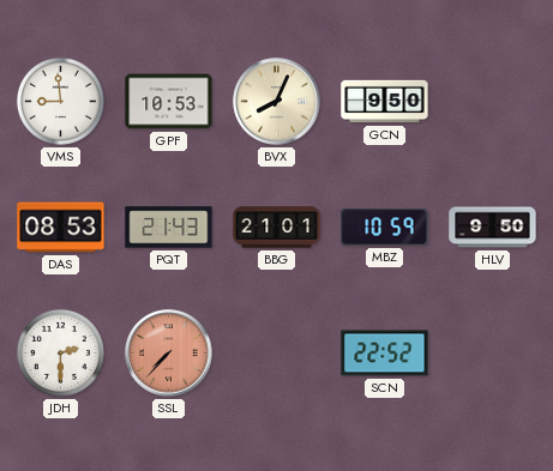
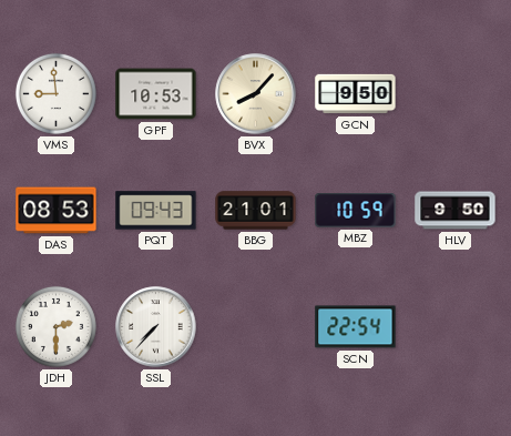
BVX: 8:04 -> 8:07 (256, 94)
PQT: 21:43 -> 09:43 (156, 211)
SSL dial: salmon -> white (156, 327)
SCN: 22:52 -> 22:54 (356, 327)
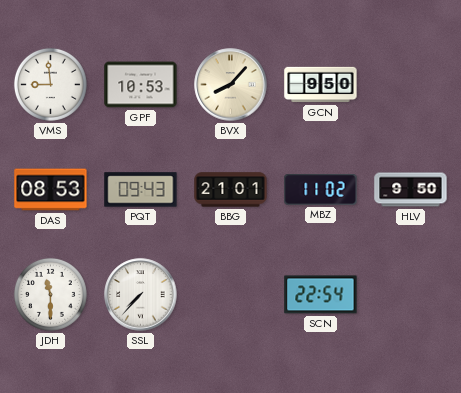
MBZ: 10:59 -> 11:02 (321, 190)
JDH: 2:30 -> 11:30 (50, 294)
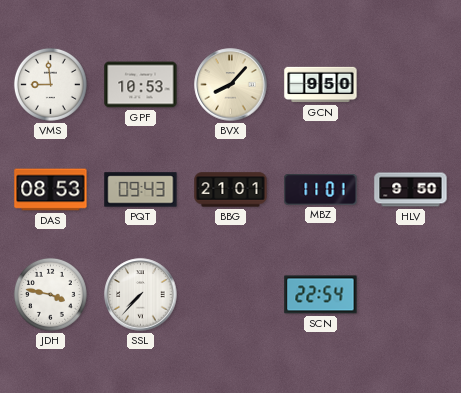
MBZ: 11:02 -> 11:01 (321, 190)
JDH: 11:30 -> 3:47 (50, 294)
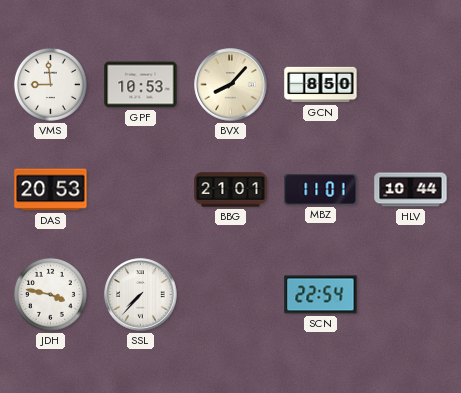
GCN: 9:50 -> 8:50 (321, 85)
DAS: 08:53 -> 20:53 (51, 190)
PQT: 09:43 -> none (141, 190)
HLV: 9:50 -> 10:44 (411, 190)
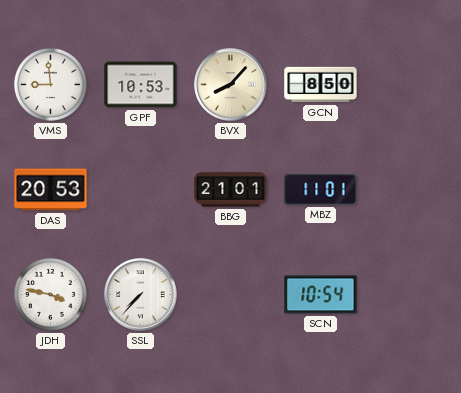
HLV: 10:44 -> none (411, 190)
SCN: 22:54 -> 10:54 (321, 295)
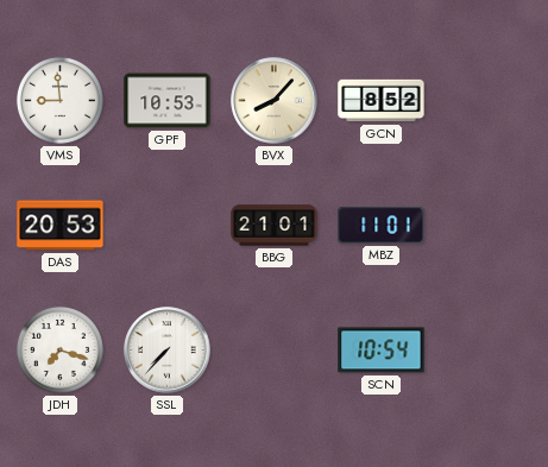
GCN: 8:50 -> 8:52 (382, 101)
JDH: 3:47 -> 7:18 (59, 349)
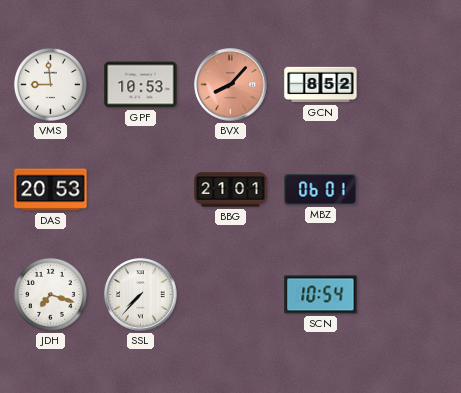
BVX dial: cream -> salmon (231, 85)
MBZ: 11:01 -> 06:01 (321, 190)
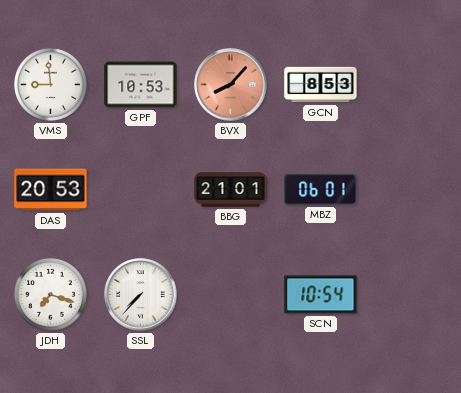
GCN: 8:52 -> 8:53 (321, 85)
